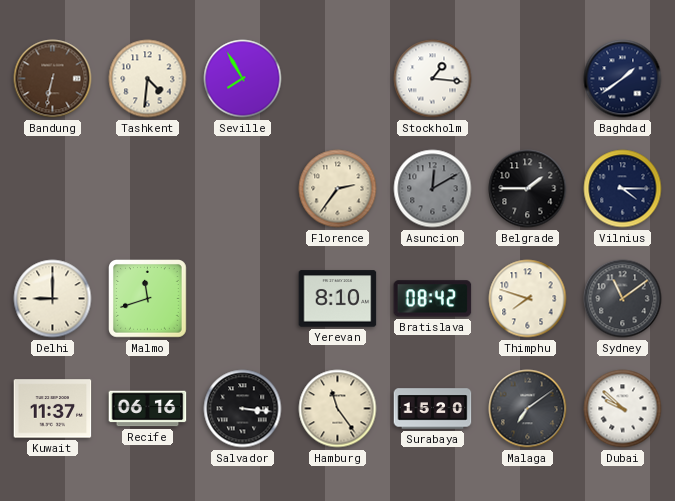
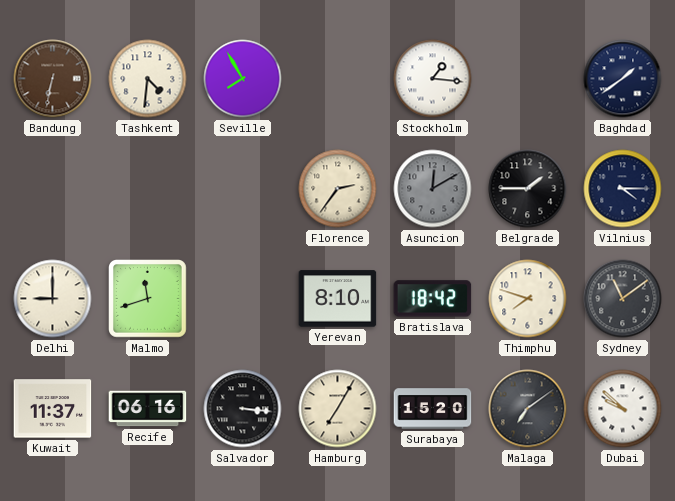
Bratislava: 08:42 -> 18:42 (433, 299)
Hamburg: 11:24 -> 7:05 (338, 409)
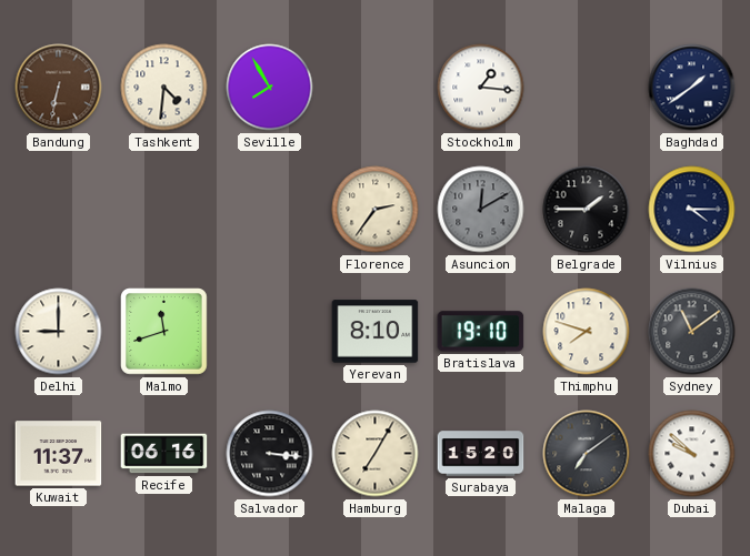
Bratislava: 18:42 -> 19:10 (481, 332)
